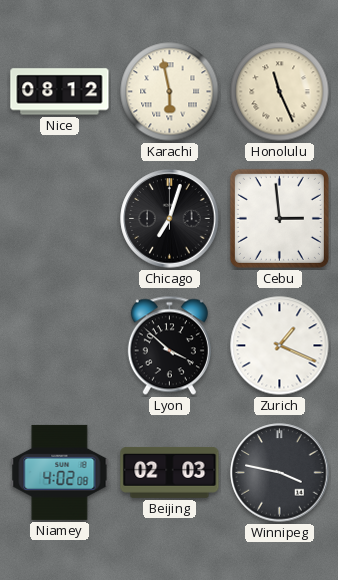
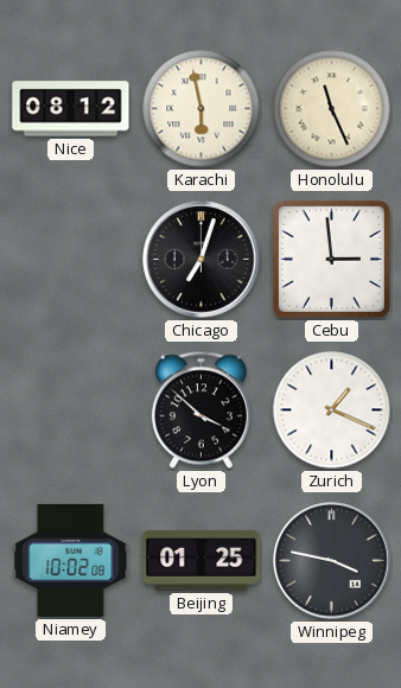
Niamey: 4:02 -> 10:02 (71, 560)
Beijing: 02:03 -> 01:25 (202, 560)
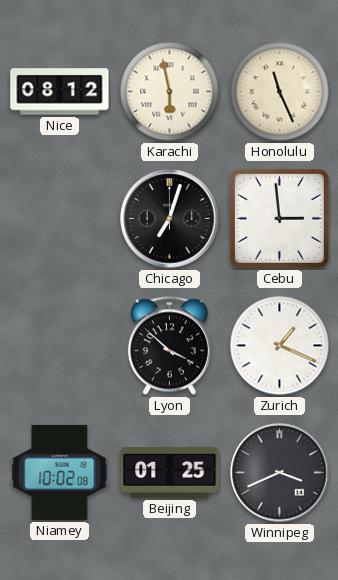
Winnipeg: 3:47 -> 3:41 (280, 473)
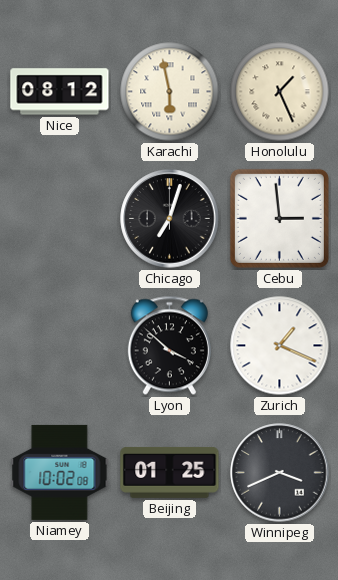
Honolulu: 11:26 -> 1:26 (280, 92)
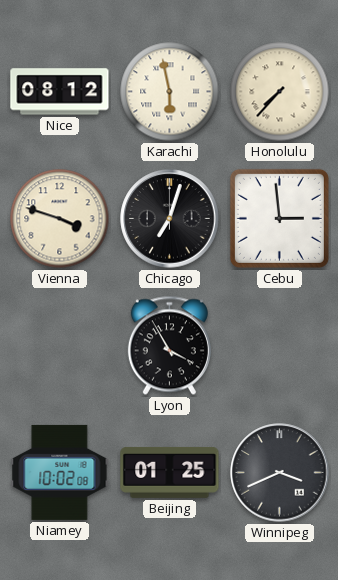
Honolulu: 1:26 -> 7:37 (280, 92)
Vienna: none -> 3:48 (60, 219)
Lyon: 3:52 -> 3:55 (169, 346)
Zurich: 1:19 -> none (280, 346)
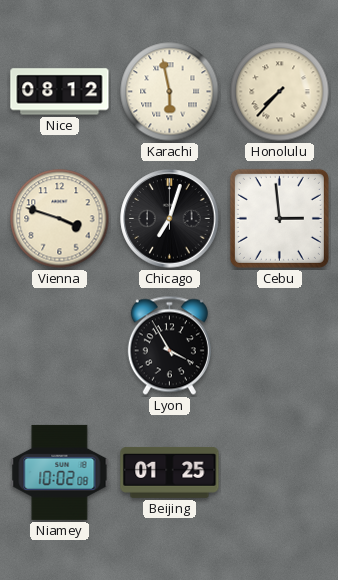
Winnipeg: 3:41 -> none (280, 473)
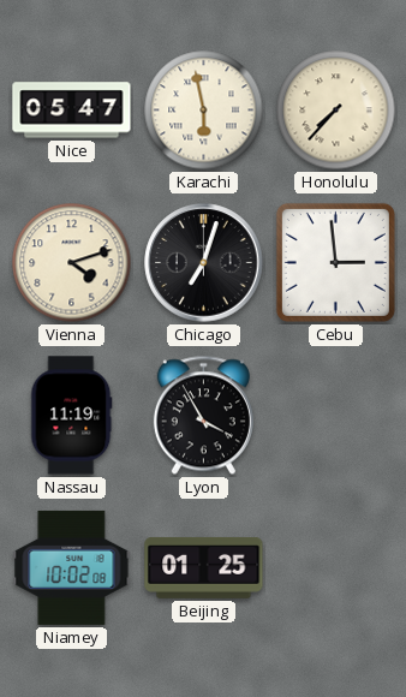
Nice: 08:12 -> 05:47 (72, 111)
Vienna: 3:48 -> 4:12 (72, 263)
Nassau: none -> 11:19 (72, 416)
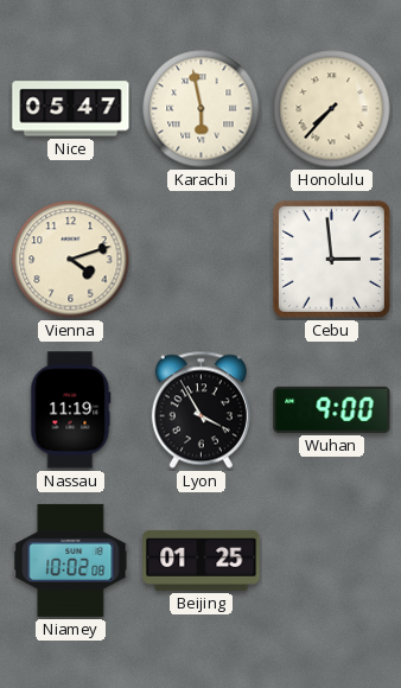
Chicago: 7:03 -> none (204, 263)
Wuhan: none -> 9:00 (332, 409)
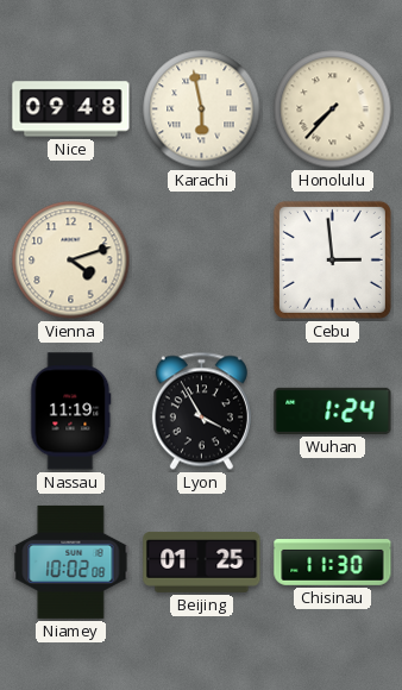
Nice: 05:47 -> 09:48 (71, 109)
Wuhan: 9:00 -> 1:24 (333, 410)
Chisinau: none -> 11:30 (333, 563)
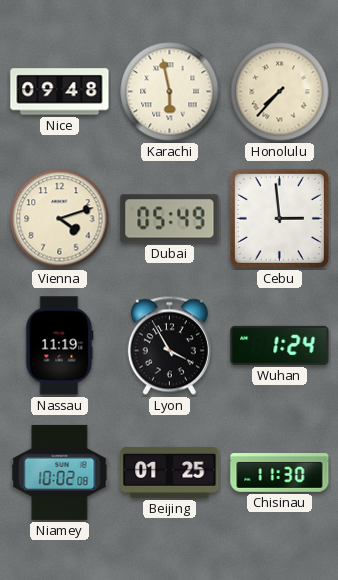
Dubai: none -> 05:49 (170, 219)
